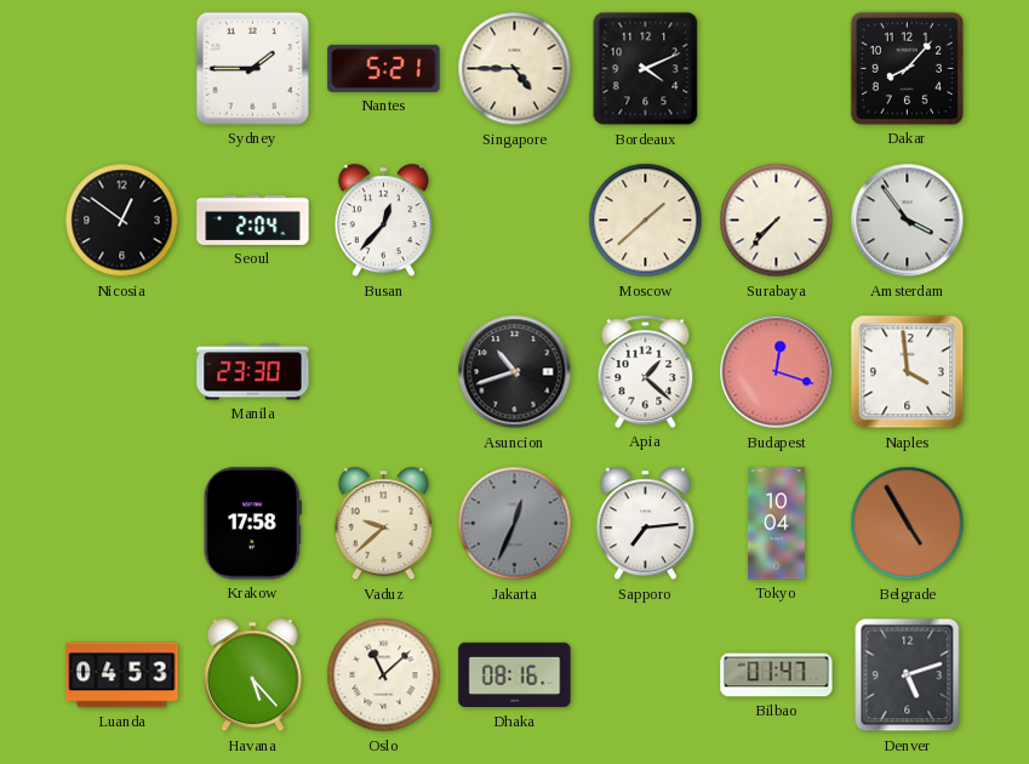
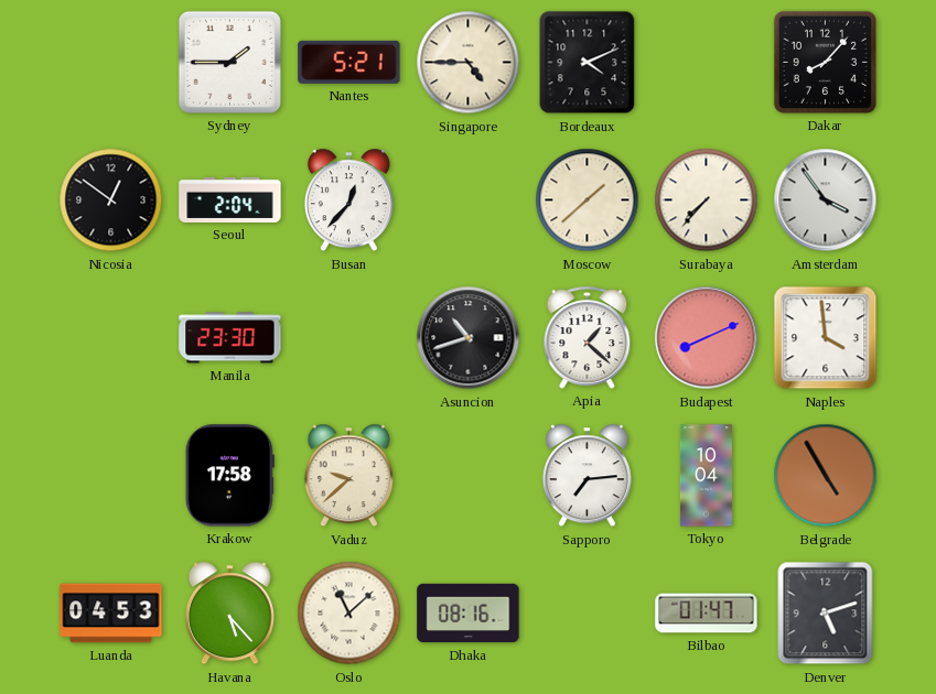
Budapest: 12:18 -> 8:11 (707, 338)
Jakarta: 12:34 -> none (515, 524)
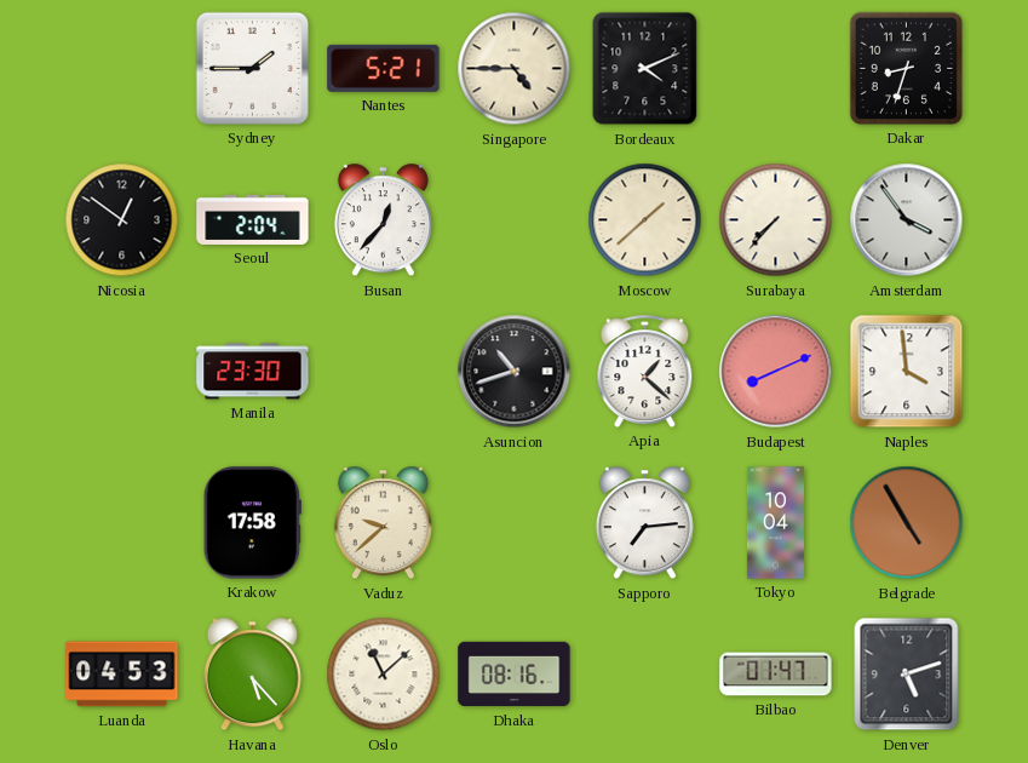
Dakar: 8:07 -> 8:33 (906, 68)
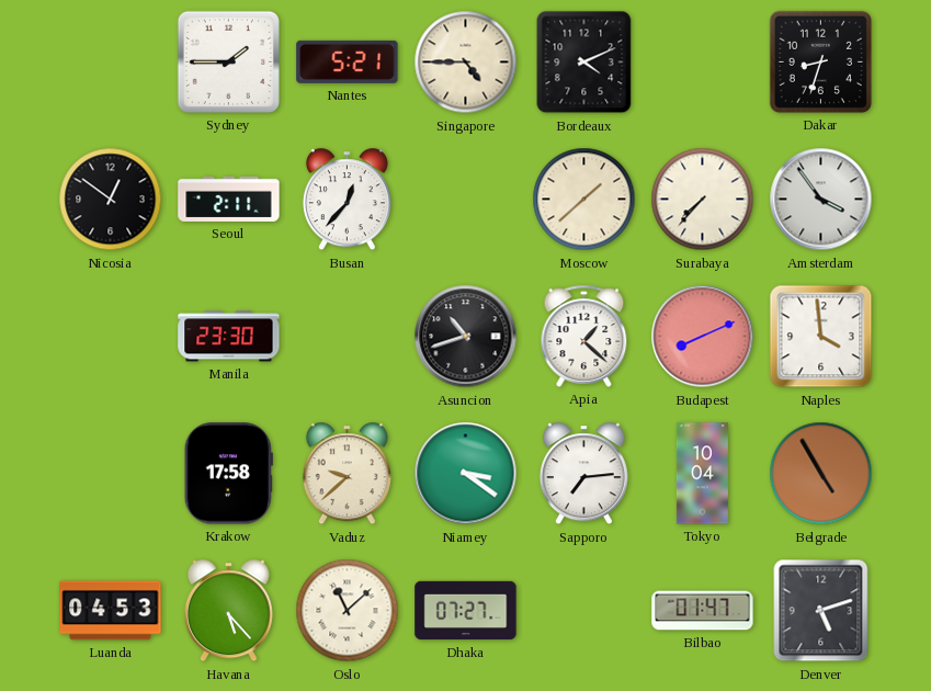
Seoul: 2:04 -> 2:11 (229, 199)
Niamey: none -> 3:21 (466, 474)
Dhaka: 08:16 -> 07:27 (466, 611)
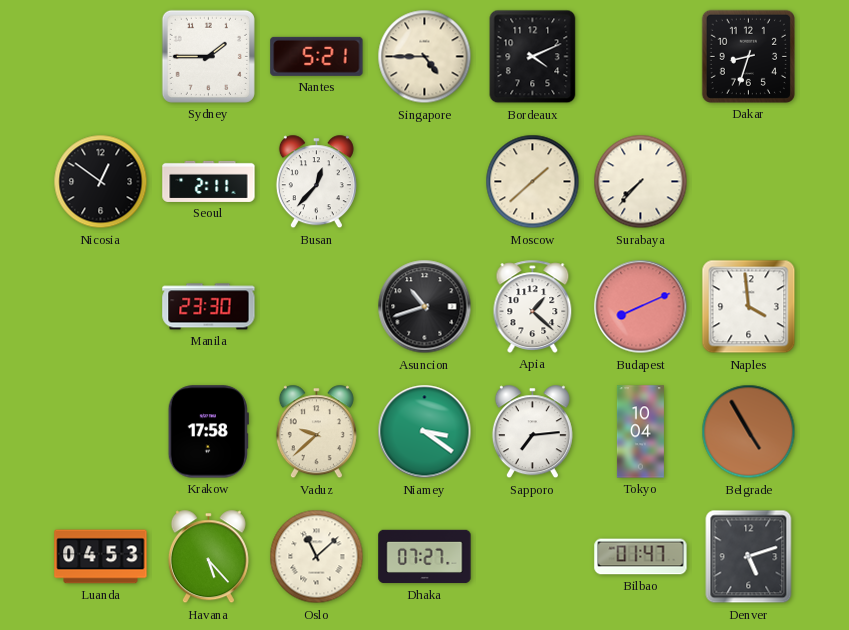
Amsterdam: 3:54 -> none (821, 200)
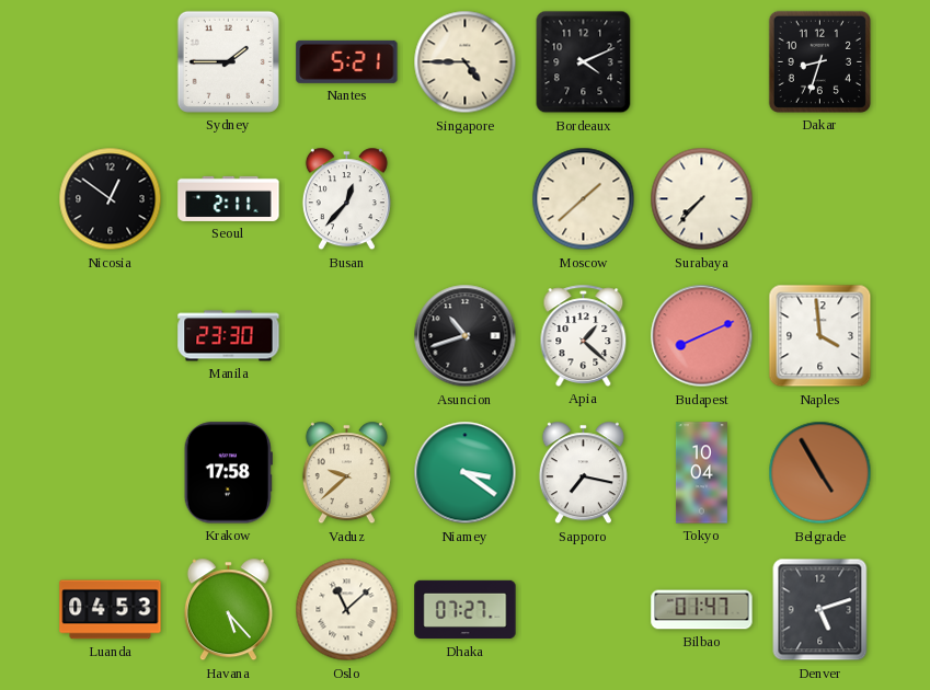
Sapporo: 7:14 -> 7:17 (583, 473)
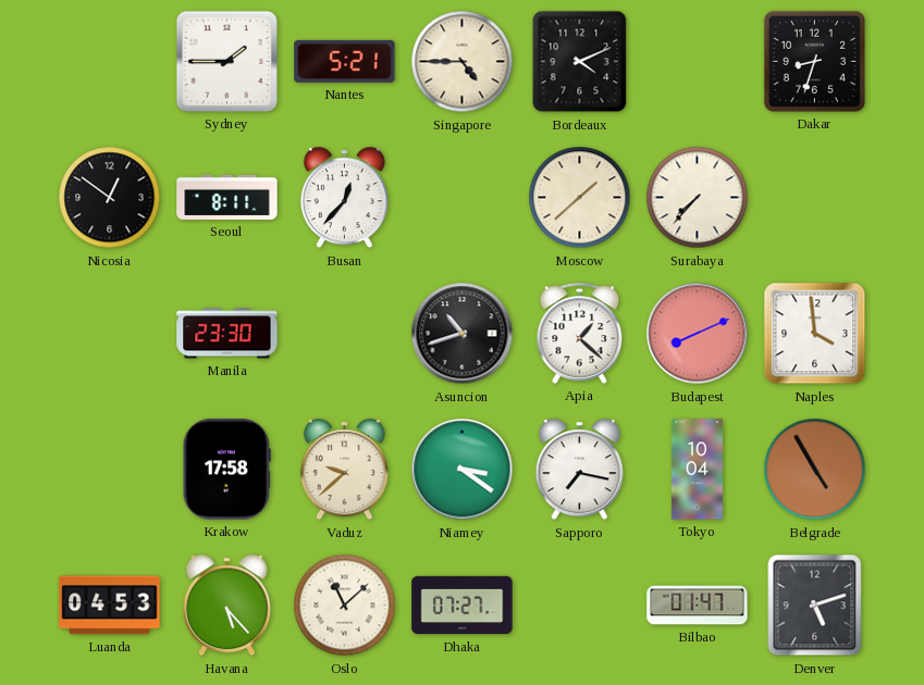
Seoul: 2:11 -> 8:11 (227, 197)
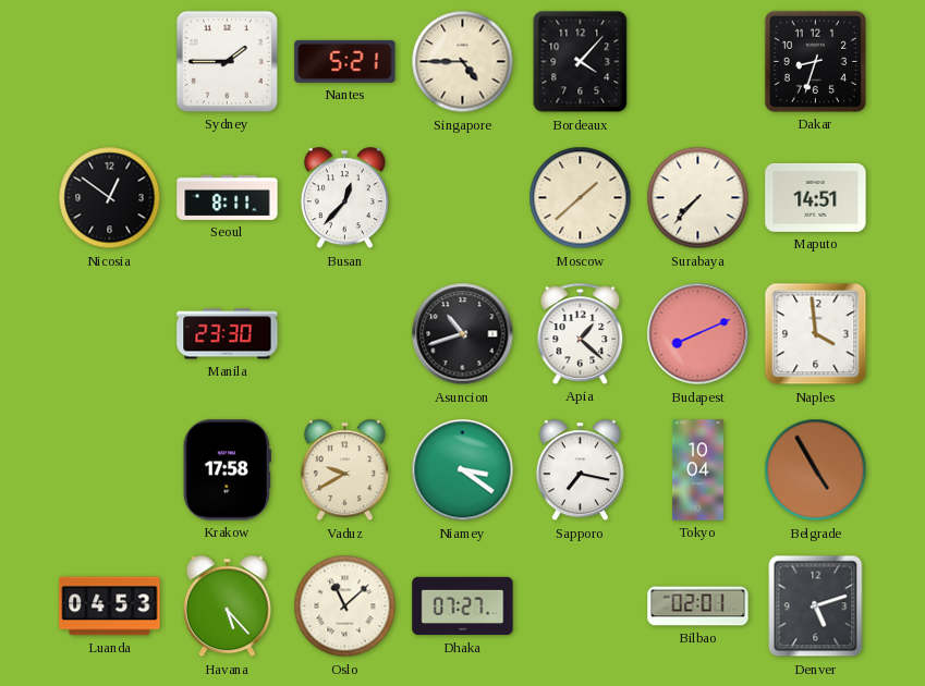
Bordeaux: 4:11 -> 4:07 (581, 62)
Maputo: none -> 14:51 (816, 197)
Vaduz: 9:38 -> 9:40 (344, 470)
Bilbao: 01:47 -> 02:01 (698, 607)
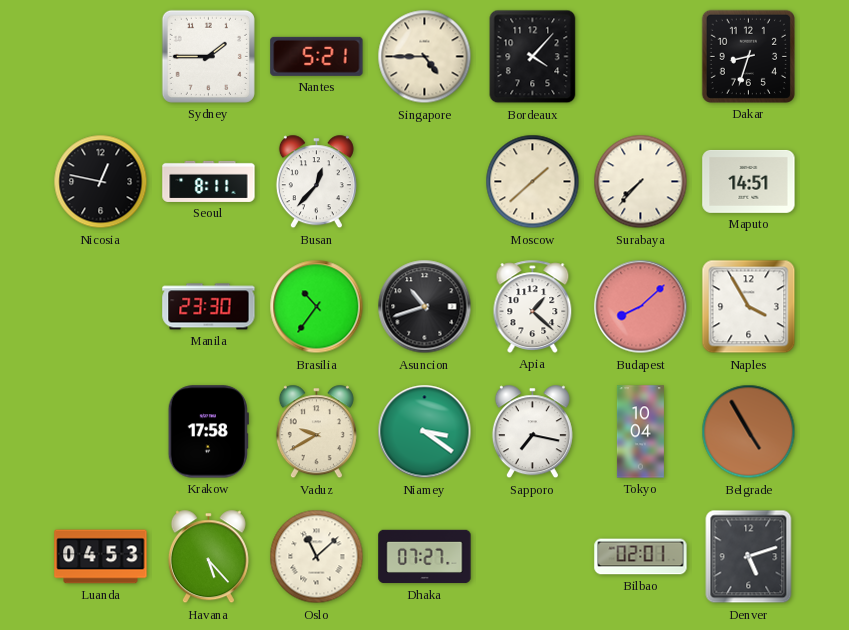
Nicosia: 12:51 -> 12:47 (101, 182)
Brasilia: none -> 10:36 (317, 307)
Budapest: 8:11 -> 8:08 (641, 307)
Naples: 3:59 -> 3:55 (749, 307)
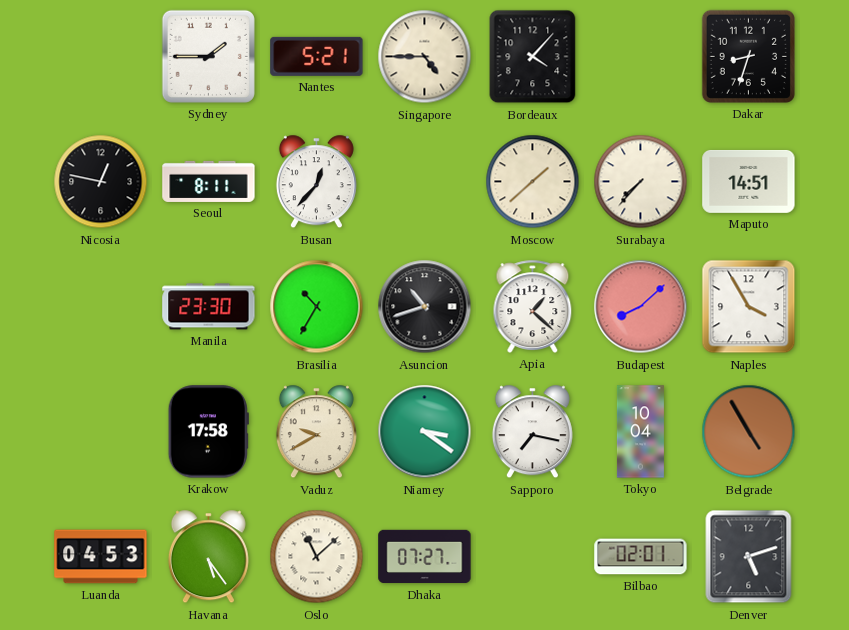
Brasilia: 10:36 -> 10:35 (317, 307)
Havana: 5:23 -> 5:24 (208, 557)
